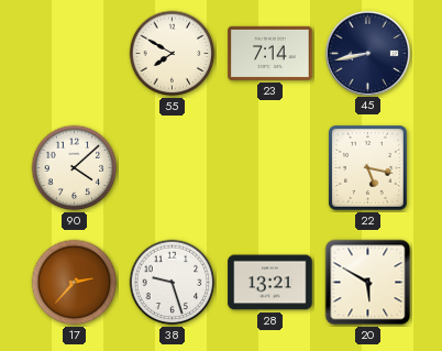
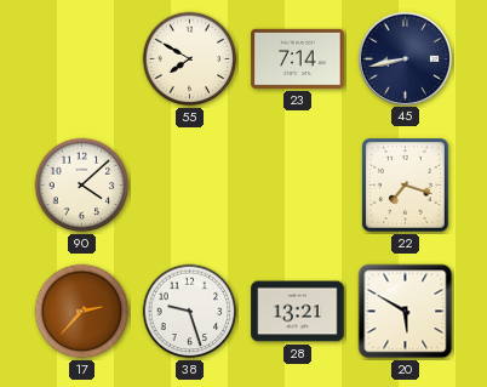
22: 5:17 -> 7:18 (406, 186)
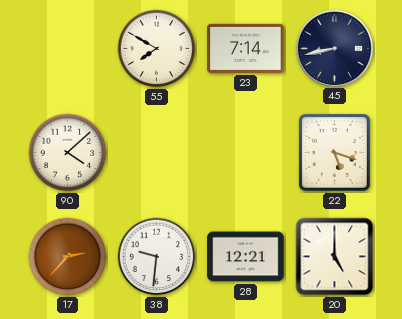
22: 7:18 -> 5:18 (335, 153)
38: 9:27 -> 9:31 (157, 257)
28: 13:21 -> 12:21 (246, 257)
20: 5:50 -> 5:00 (335, 257)
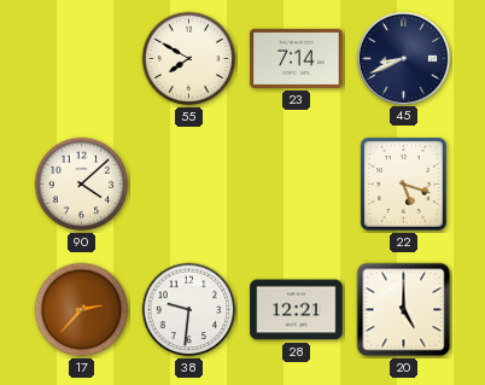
45: 8:43 -> 8:41 (403, 58)
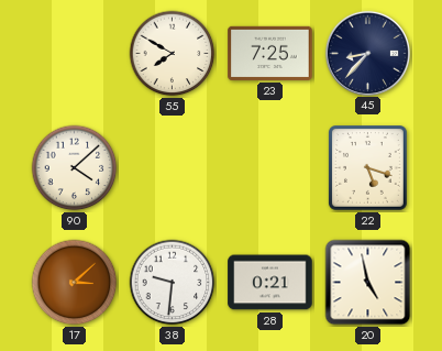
23: 7:14 -> 7:25 (270, 53)
45: 8:41 -> 8:37 (367, 53)
17: 2:37 -> 3:08 (75, 283)
28: 12:21 -> 0:21 (270, 283)
20: 5:00 -> 4:58 (368, 283)
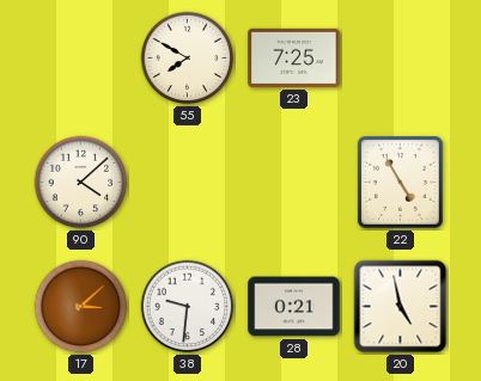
45: 8:37 -> none (367, 53)
22: 5:18 -> 4:55 (401, 183)
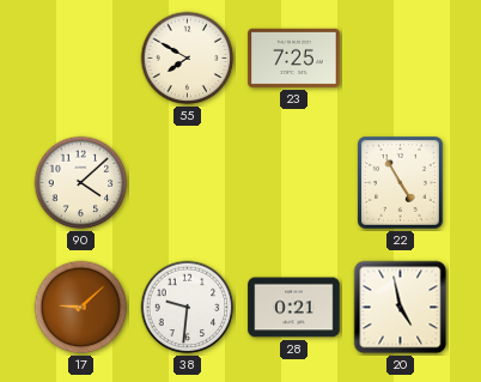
17: 3:08 -> 9:08 (81, 308)
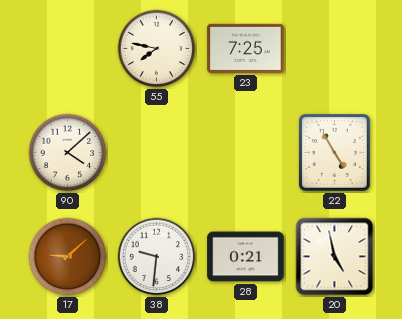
55: 7:50 -> 7:47 (157, 49)
